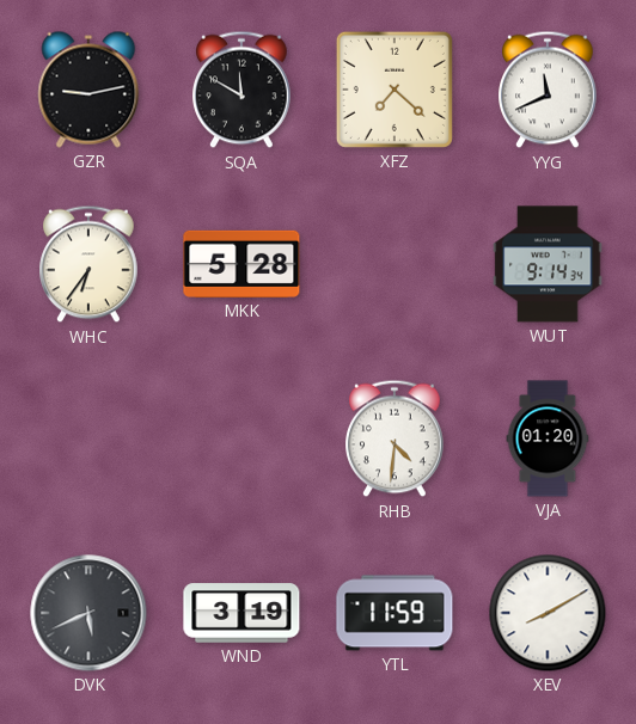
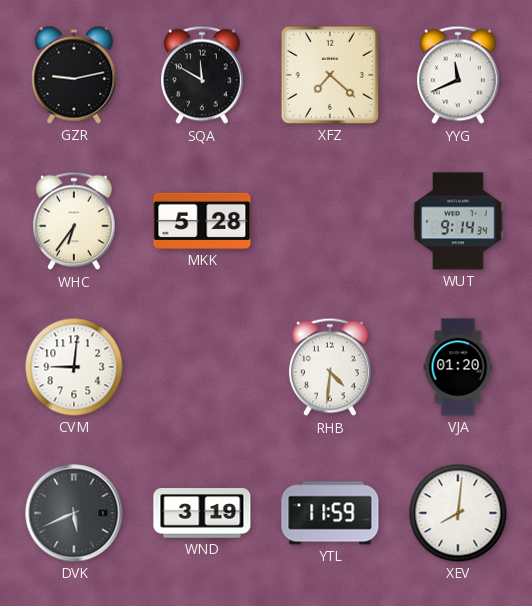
CVM: none -> 9:01 (74, 367)
XEV: 8:10 -> 8:01 (458, 513)
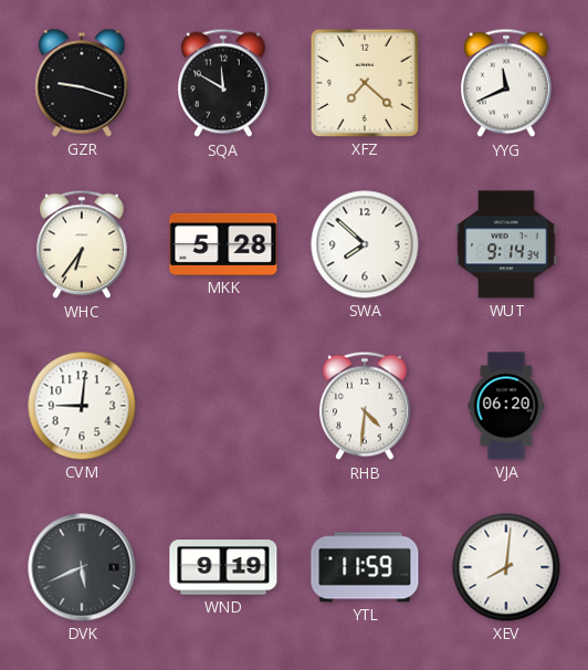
GZR: 9:13 -> 9:18 (82, 83)
SWA: none -> 7:52 (365, 244)
VJA: 01:20 -> 06:20 (506, 406)
WND: 3:19 -> 9:19 (223, 567)
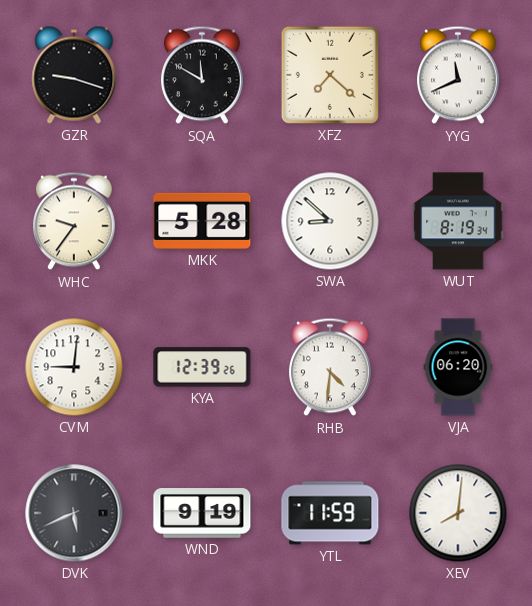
WHC: 6:36 -> 9:36 (75, 221)
SWA: 7:52 -> 8:52 (330, 221)
WUT: 9:14 -> 8:19 (458, 221)
KYA: none -> 12:39 (202, 367)
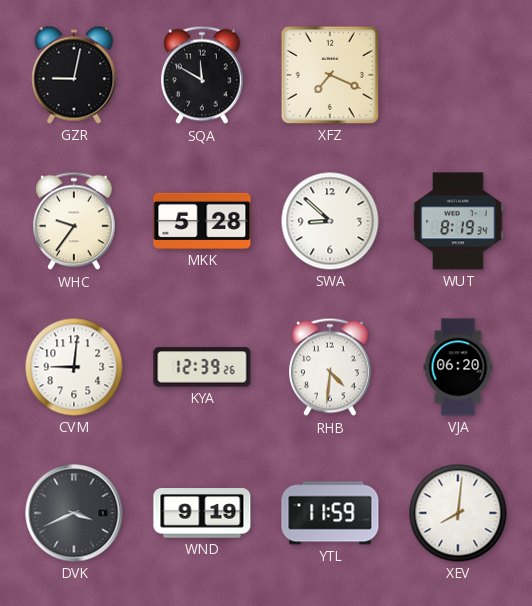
GZR: 9:18 -> 9:02 (74, 75)
XFZ: 7:22 -> 7:19 (330, 75)
YYG: 11:41 -> none (459, 75)
DVK: 5:41 -> 3:41 (74, 513)
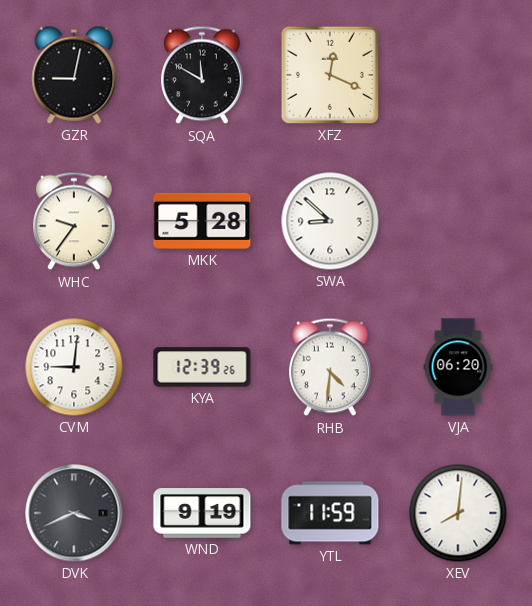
XFZ: 7:19 -> 12:19 (330, 75)
WUT: 8:19 -> none (458, 221)
